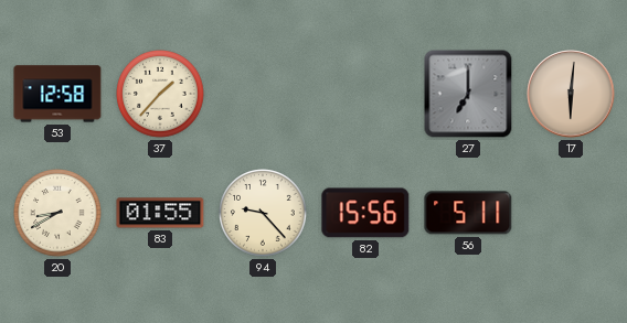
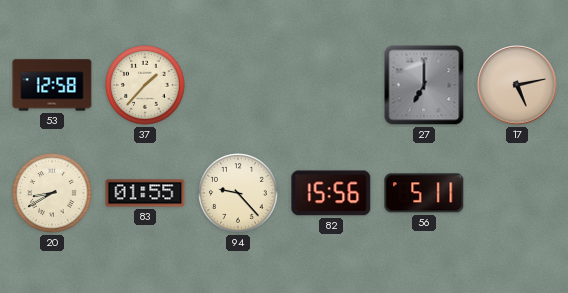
17: 6:01 -> 5:13 (517, 85)
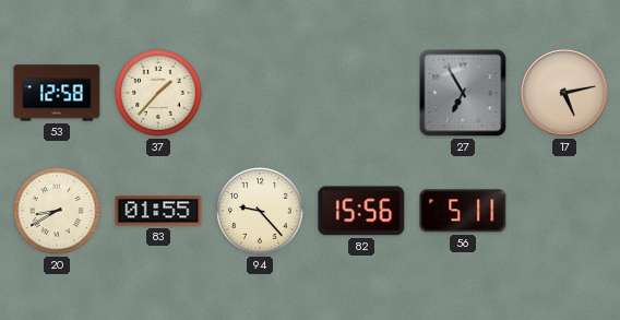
27: 7:00 -> 6:55 (463, 93)
